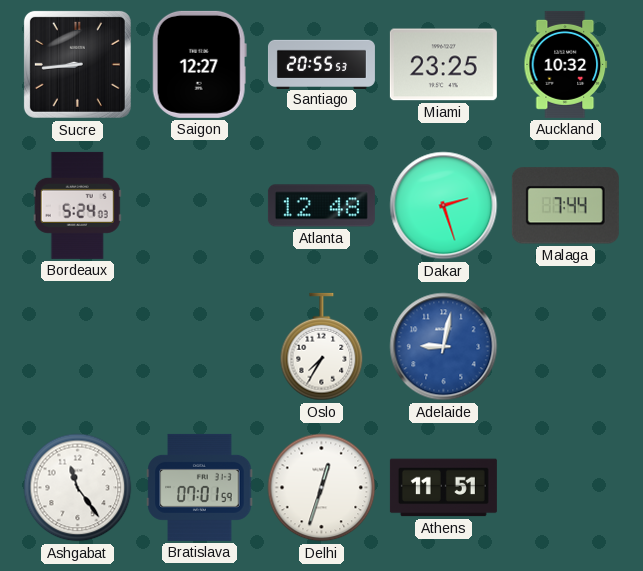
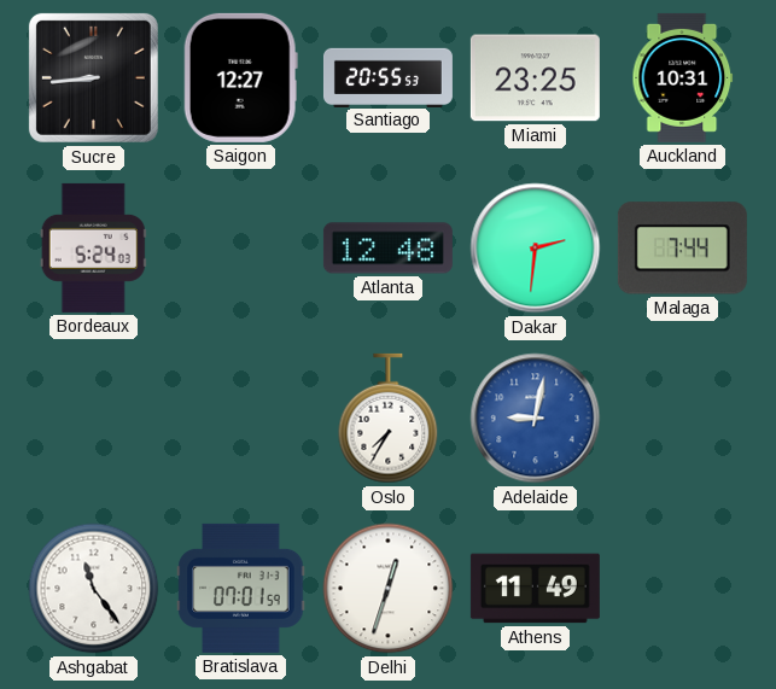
Auckland: 10:32 -> 10:31 (683, 77)
Dakar: 2:27 -> 2:31 (536, 249)
Athens: 11:51 -> 11:49 (535, 589)
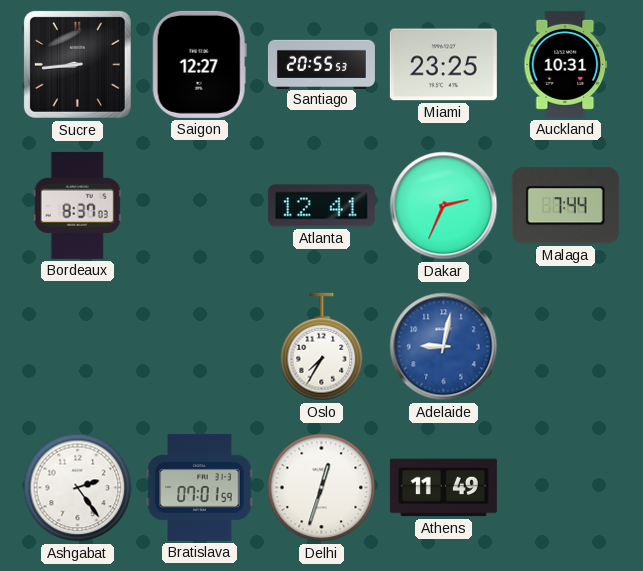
Bordeaux: 5:24 -> 8:37 (77, 205)
Atlanta: 12:48 -> 12:41 (321, 206)
Dakar: 2:31 -> 2:34 (444, 206)
Ashgabat: 11:24 -> 2:24 (78, 488)
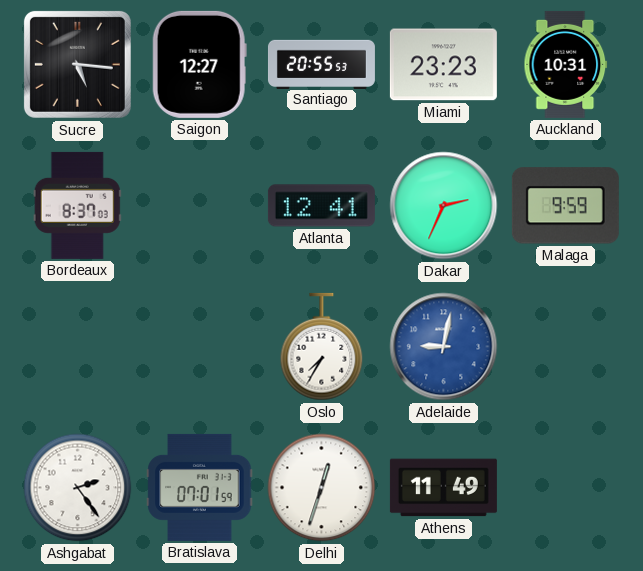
Sucre: 8:44 -> 5:16 (77, 64)
Miami: 23:25 -> 23:23 (443, 65)
Malaga: 7:44 -> 9:59 (565, 206)
